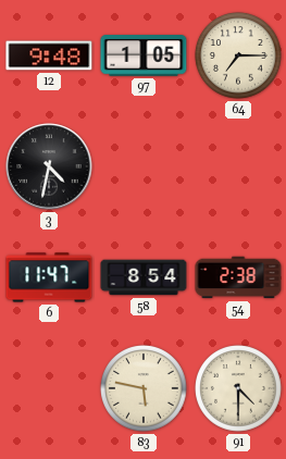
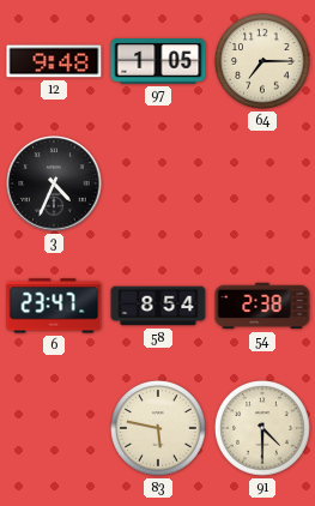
3: 4:32 -> 4:34 (54, 183)
6: 11:47 -> 23:47 (54, 306)
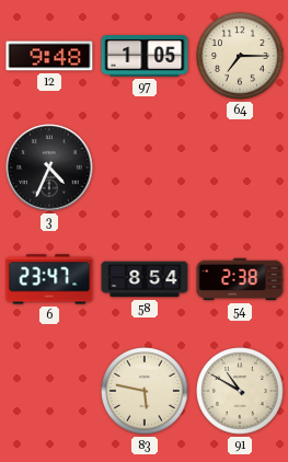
91: 4:30 -> 10:50 (240, 391)
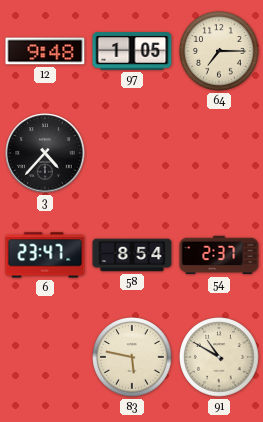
3: 4:34 -> 4:37 (45, 153)
54: 2:38 -> 2:37 (219, 255)
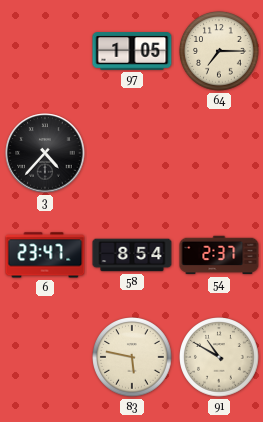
12: 9:48 -> none (45, 51)
